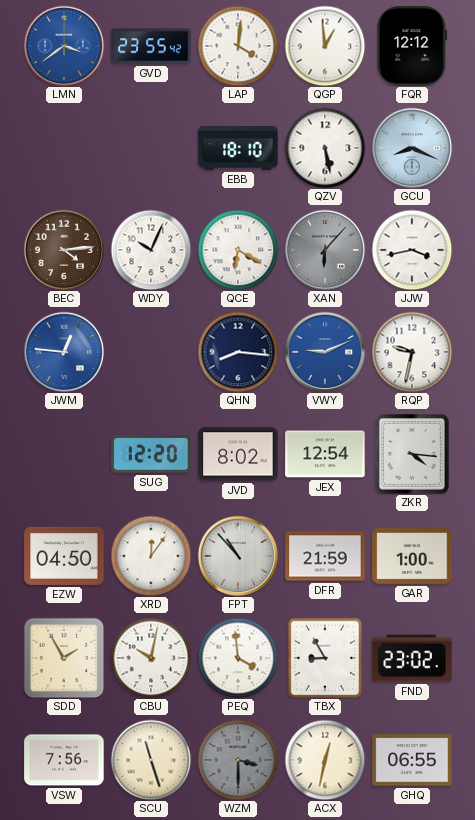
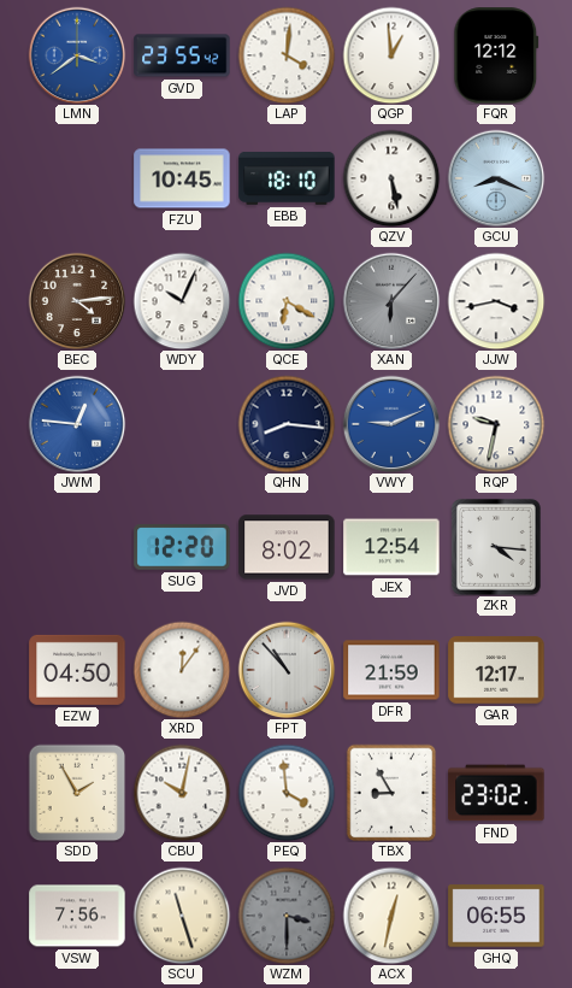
FZU: none -> 10:45 (182, 178)
GAR: 1:00 -> 12:17 (496, 670)
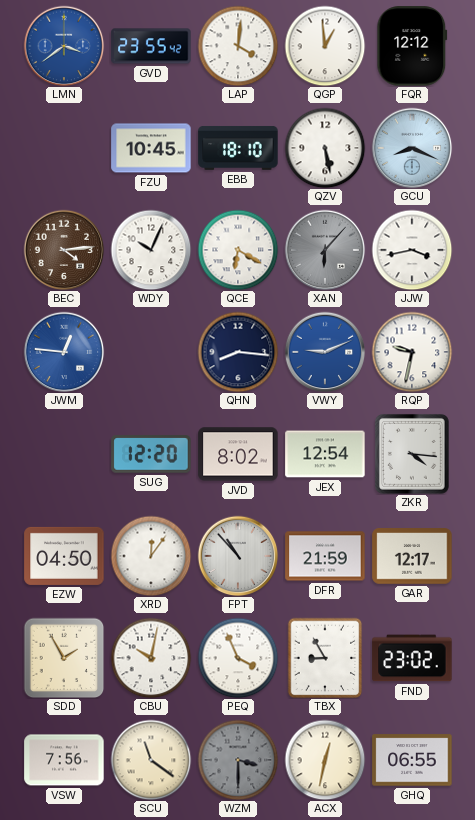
PEQ: 3:59 -> 3:56 (238, 658)
SCU: 11:27 -> 11:21 (151, 760)
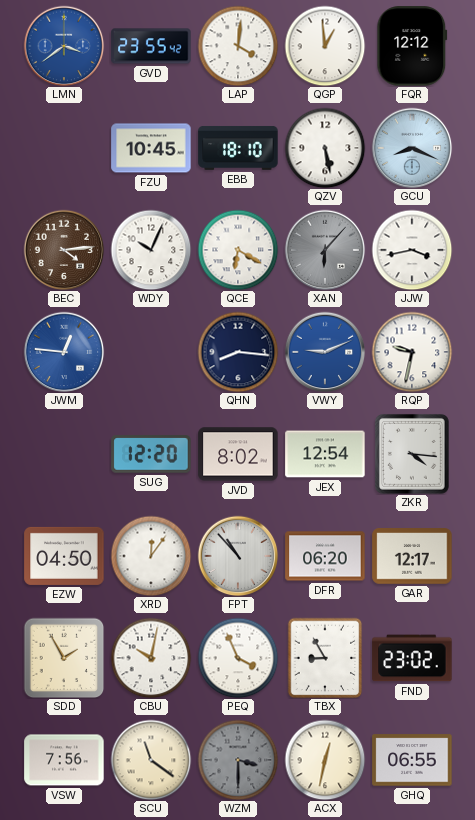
DFR: 21:59 -> 06:20 (325, 556)
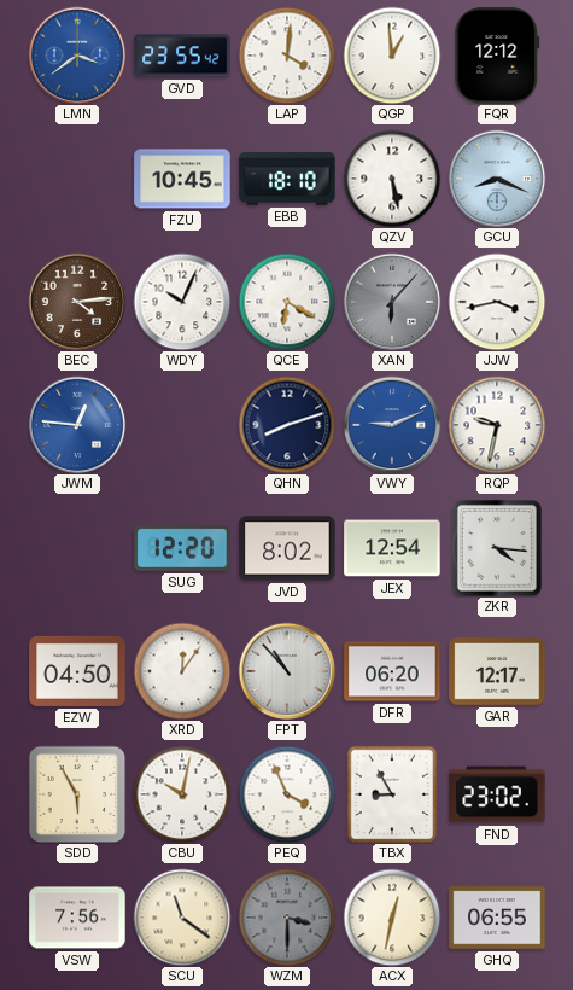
QHN: 8:16 -> 8:12 (287, 425)
SDD: 1:55 -> 5:55 (77, 794)
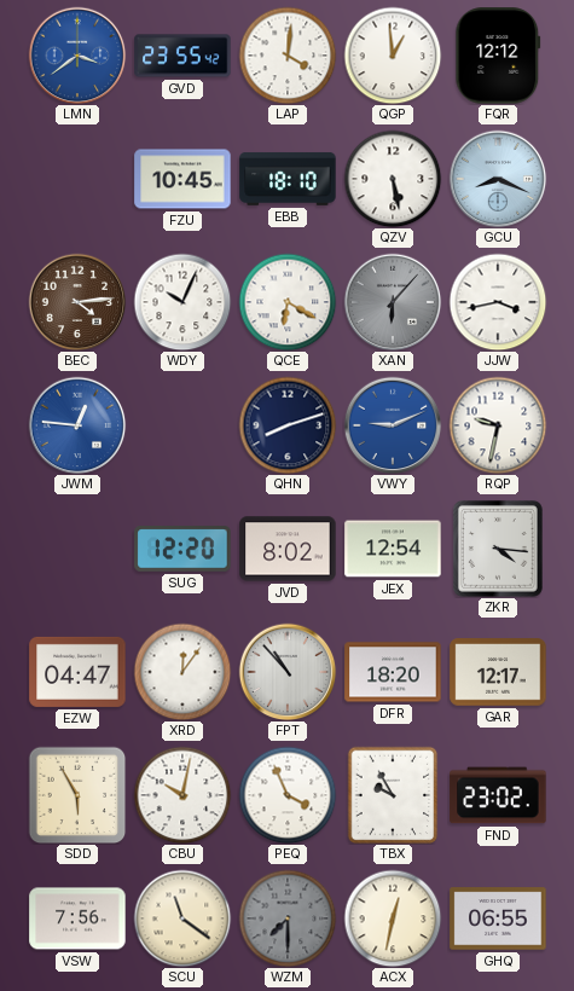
EZW: 04:50 -> 04:47 (77, 672)
DFR: 06:20 -> 18:20 (393, 672)
TBX: 8:55 -> 9:55 (393, 795)
WZM: 3:30 -> 7:30 (288, 918)
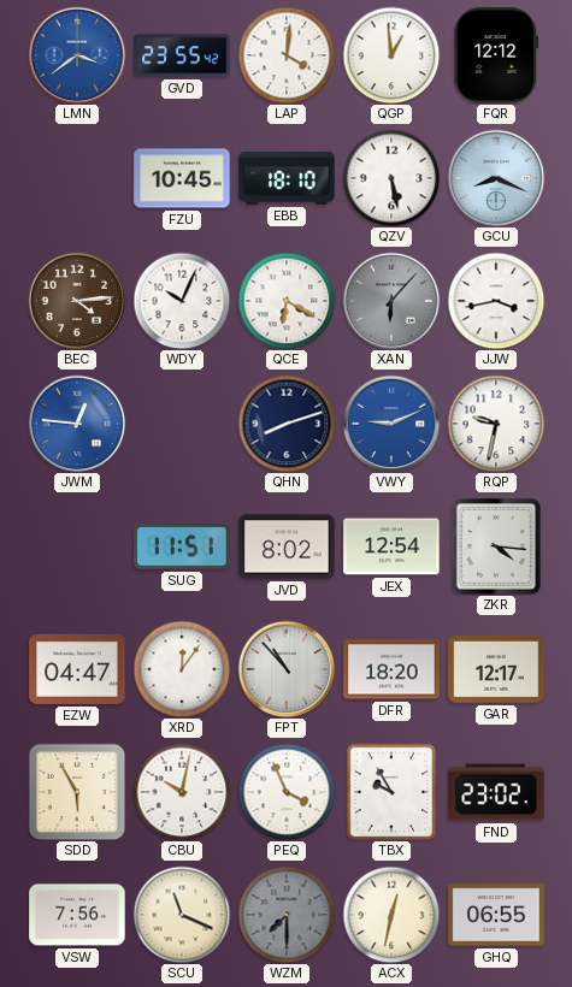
SUG: 12:20 -> 11:51 (182, 546)
SCU: 11:21 -> 11:19 (182, 915)
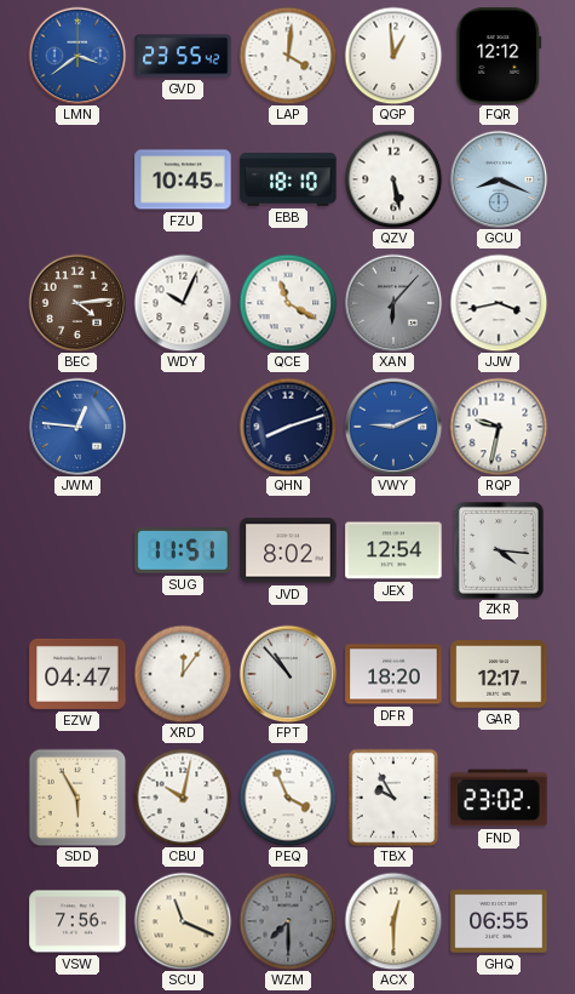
QCE: 6:20 -> 11:20 (288, 303)
ACX: 12:32 -> 12:30 (393, 921)
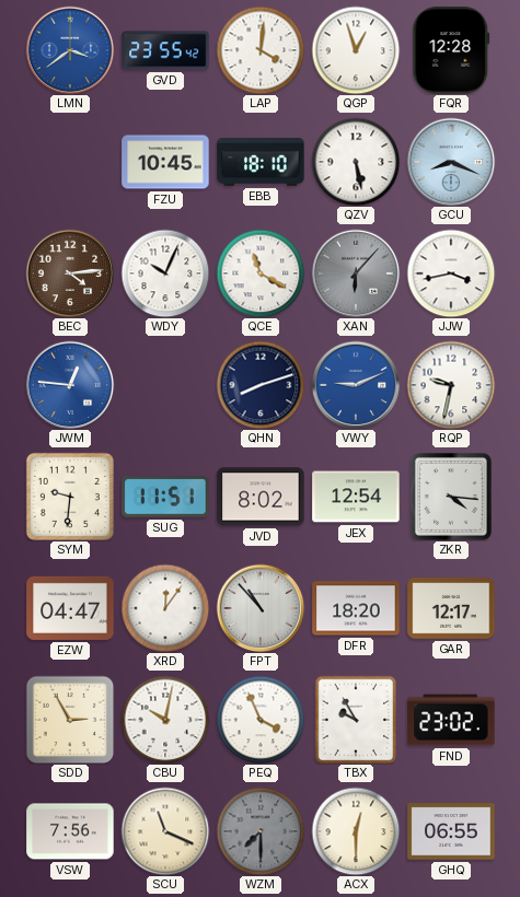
QGP: 12:59 -> 12:57 (356, 50)
FQR: 12:12 -> 12:28 (451, 50)
SYM: none -> 9:31 (70, 497)
SDD: 5:55 -> 2:55 (70, 720)
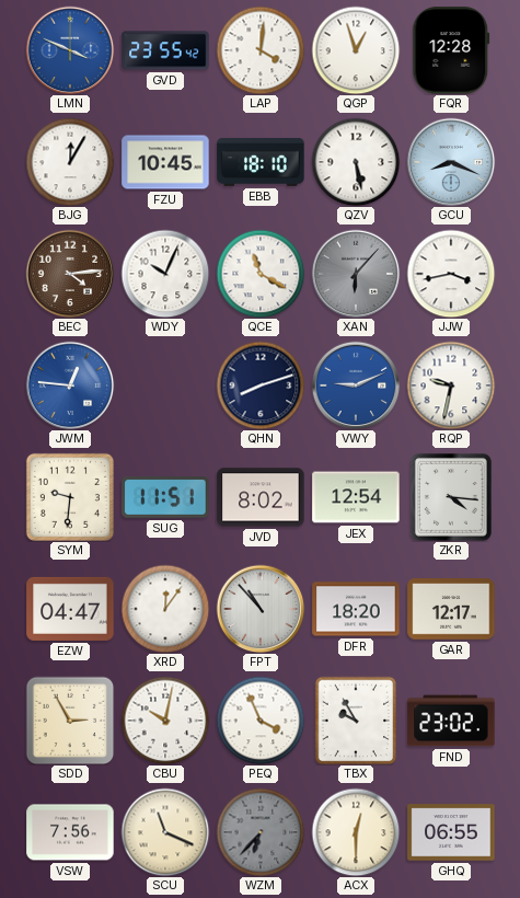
LMN: 3:39 -> 3:49 (70, 50)
BJG: none -> 12:05 (70, 162)
WZM: 7:30 -> 6:37 (261, 832)
